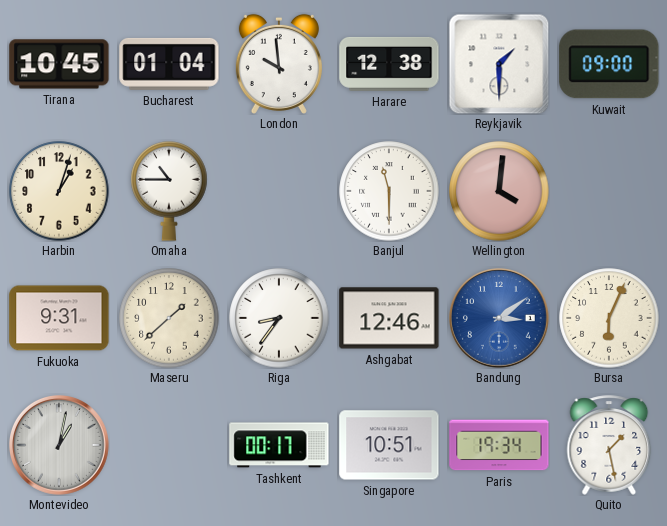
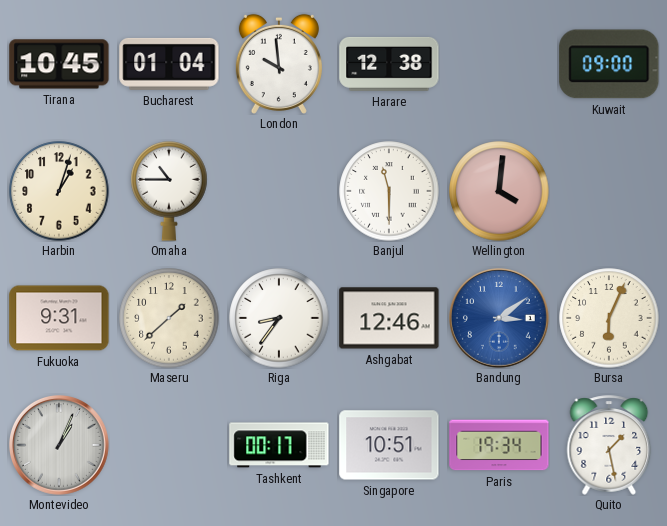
Reykjavik: 1:30 -> none (499, 64)
Montevideo: 1:02 -> 1:04 (60, 446)
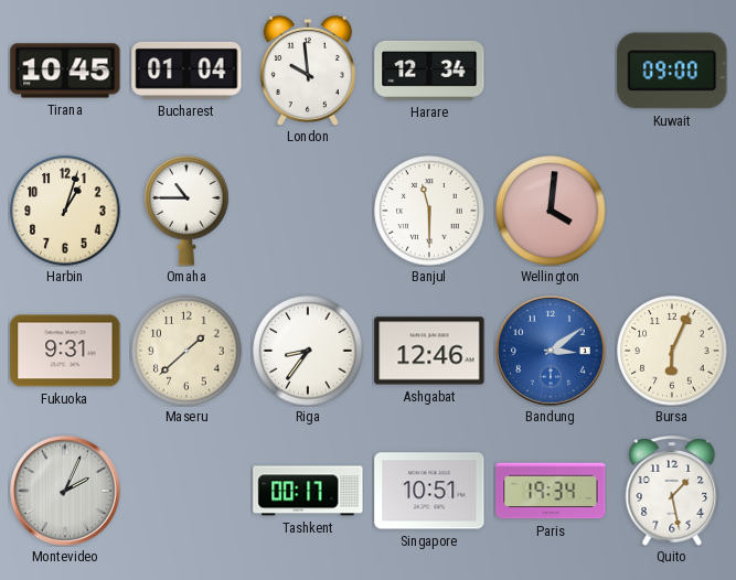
Harare: 12:38 -> 12:34 (429, 71)
Montevideo: 1:04 -> 2:04 (66, 492)
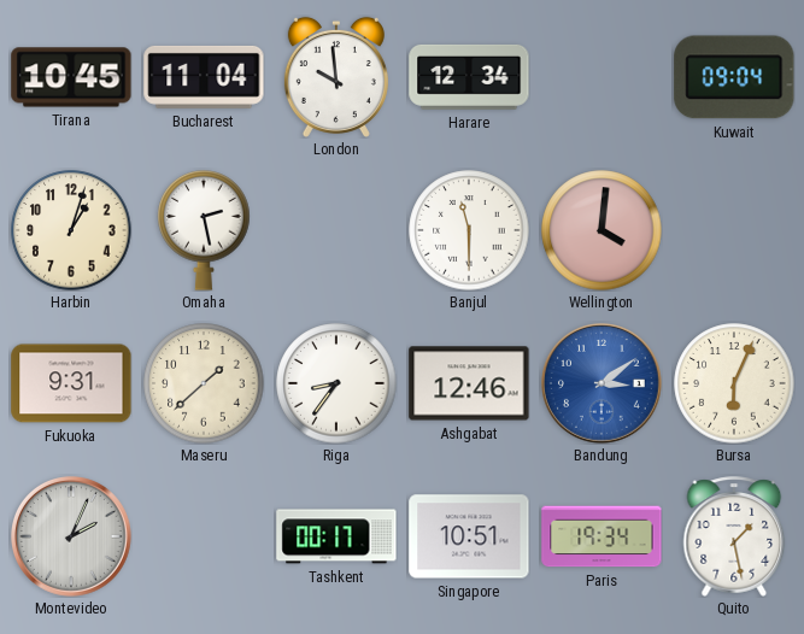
Bucharest: 01:04 -> 11:04 (204, 77)
Kuwait: 09:00 -> 09:04 (734, 77)
Omaha: 10:45 -> 2:28 (204, 231)
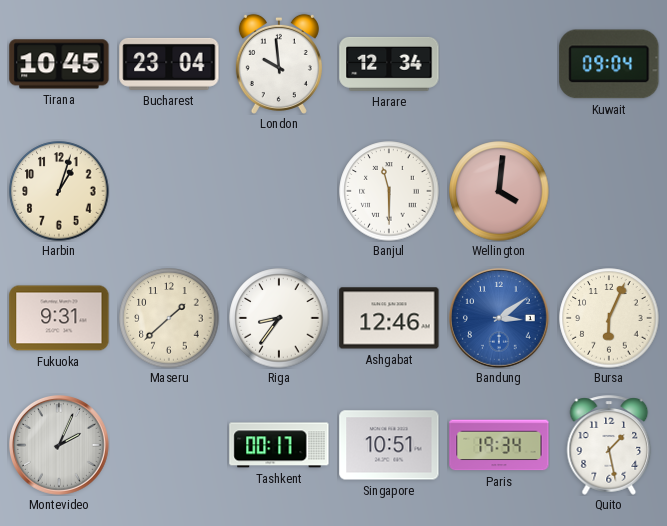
Bucharest: 11:04 -> 23:04 (169, 64)
Omaha: 2:28 -> none (204, 231)
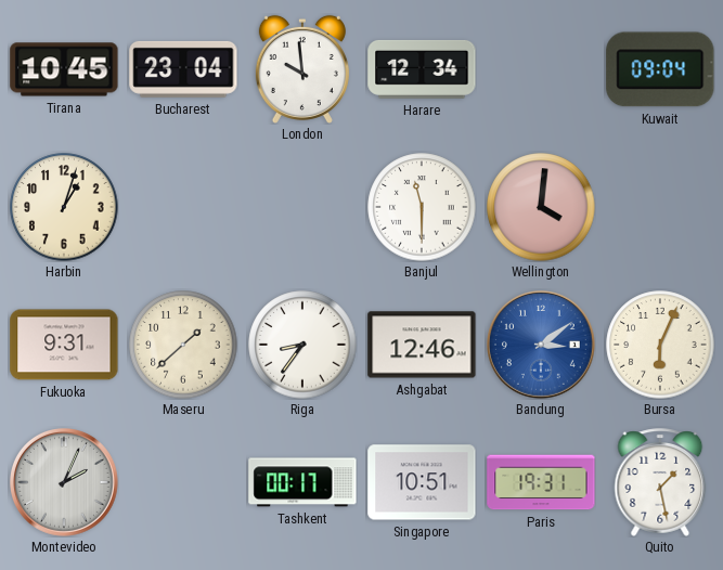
Paris: 19:34 -> 19:31 (541, 482)
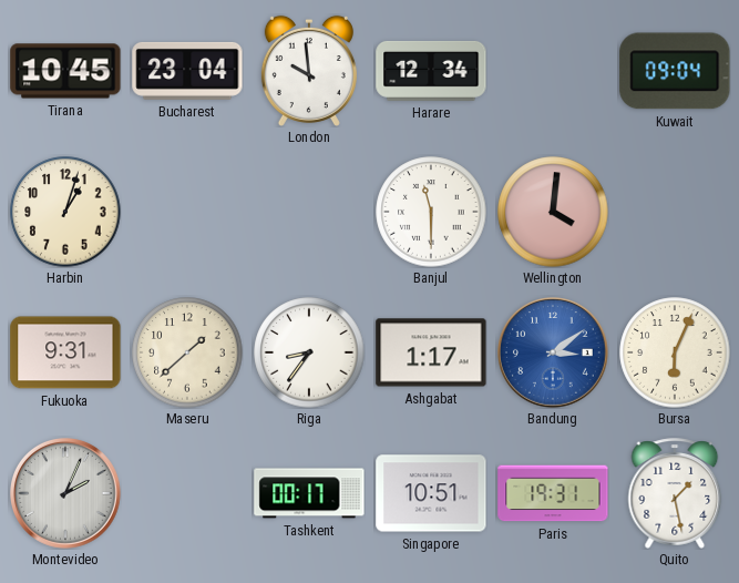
Ashgabat: 12:46 -> 1:17 (431, 352)
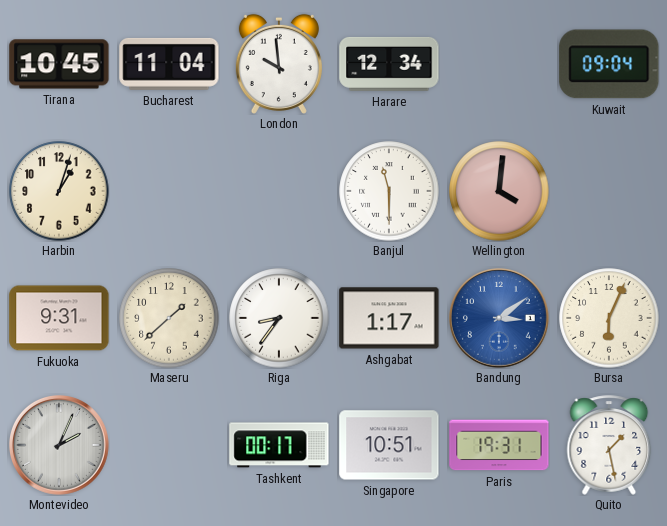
Bucharest: 23:04 -> 11:04 (169, 64)
